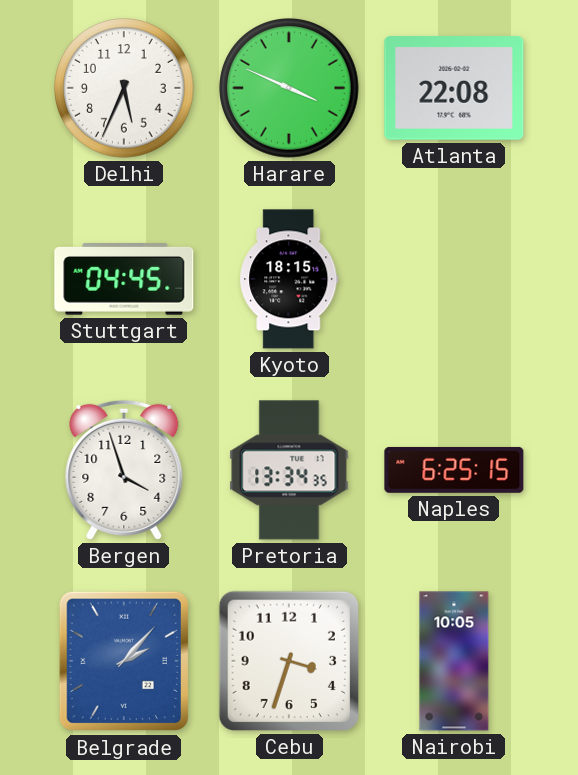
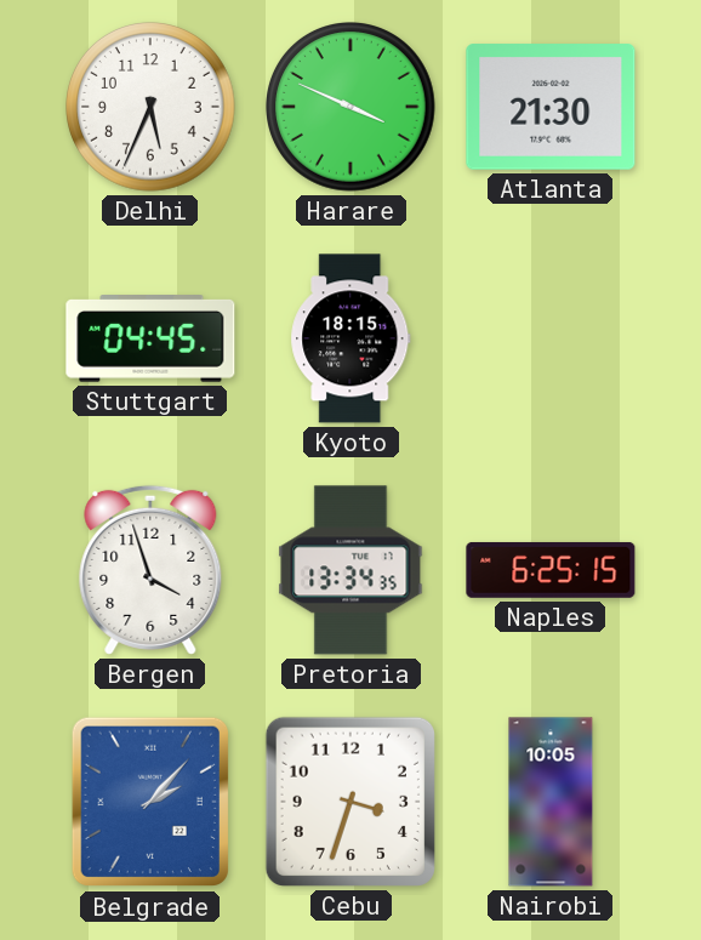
Atlanta: 22:08 -> 21:30 (551, 107)
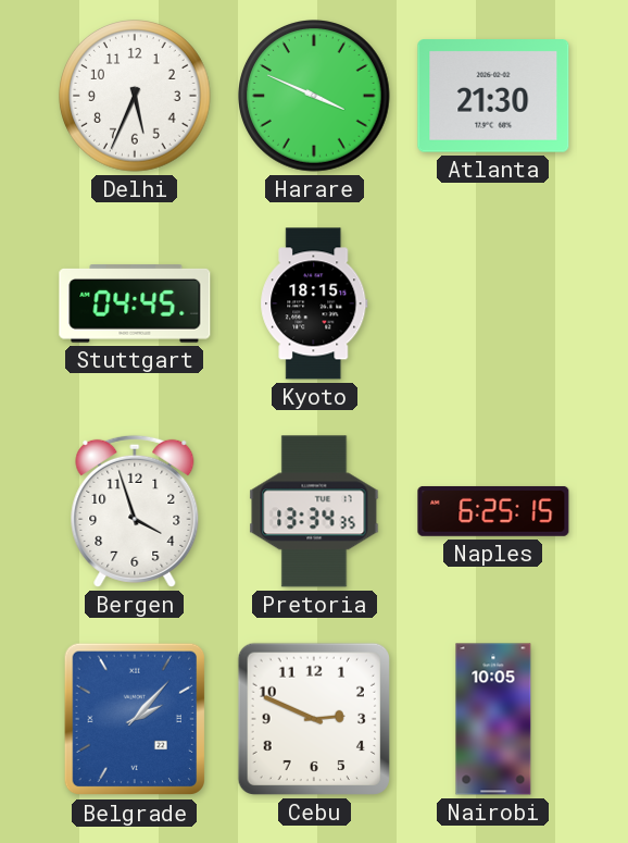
Cebu: 3:33 -> 2:49 (314, 719)
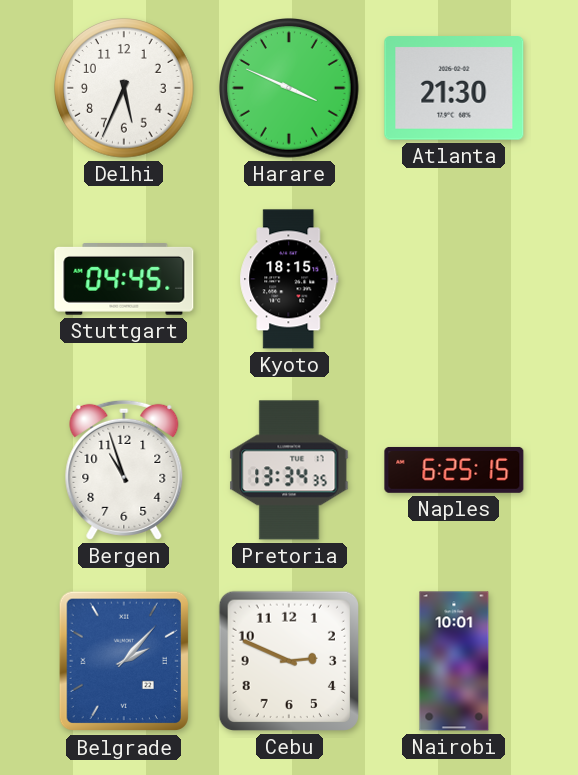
Bergen: 3:57 -> 10:57 (124, 470)
Nairobi: 10:05 -> 10:01 (454, 661)
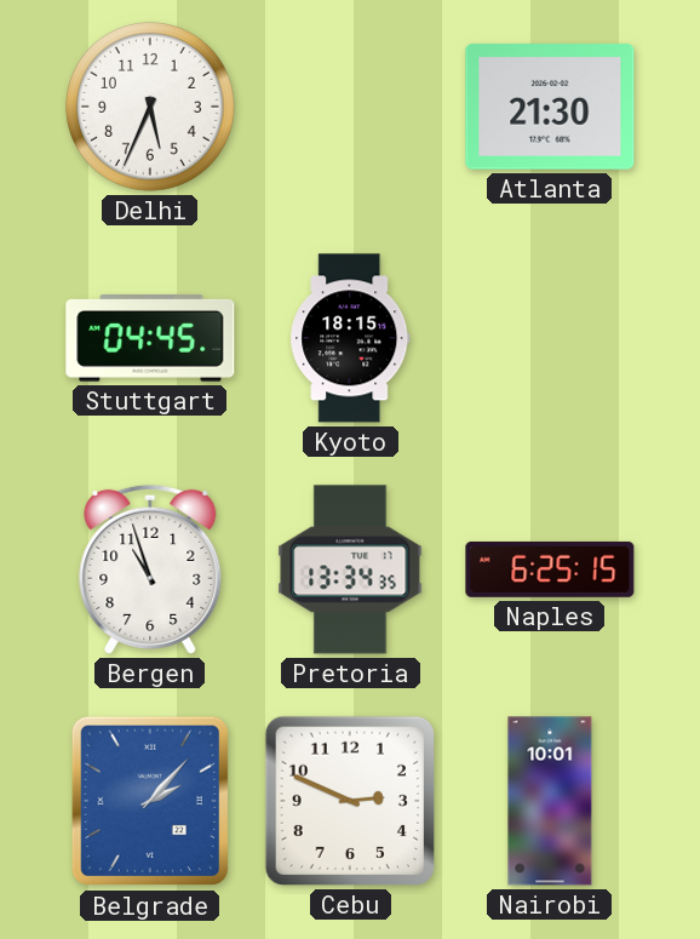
Harare: 3:49 -> none (290, 89)
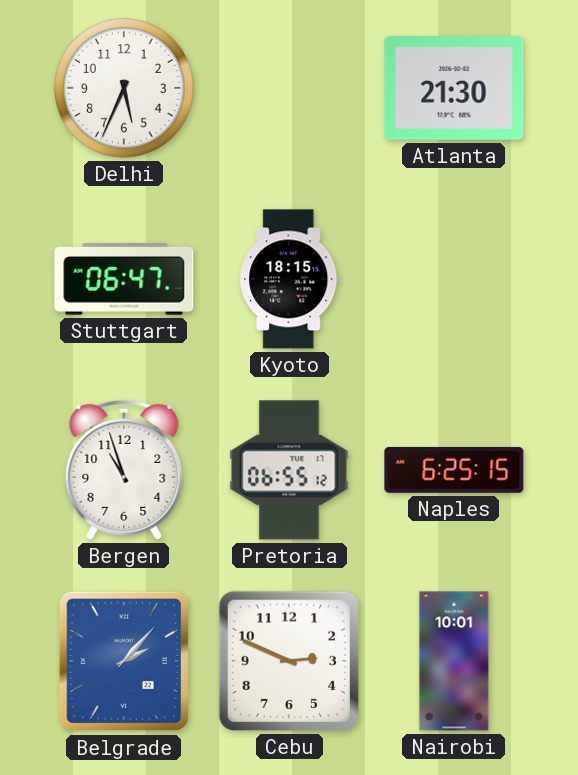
Stuttgart: 04:45 -> 06:47 (124, 279)
Pretoria: 13:34 -> 06:55 (289, 470)
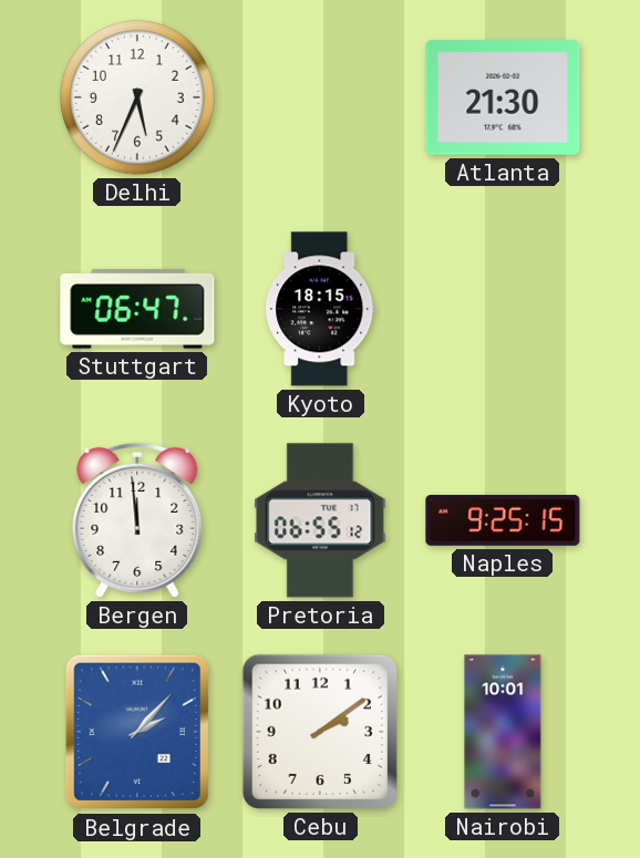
Bergen: 10:57 -> 11:59 (137, 520)
Naples: 6:25 -> 9:25 (503, 520)
Cebu: 2:49 -> 2:09 (320, 732)
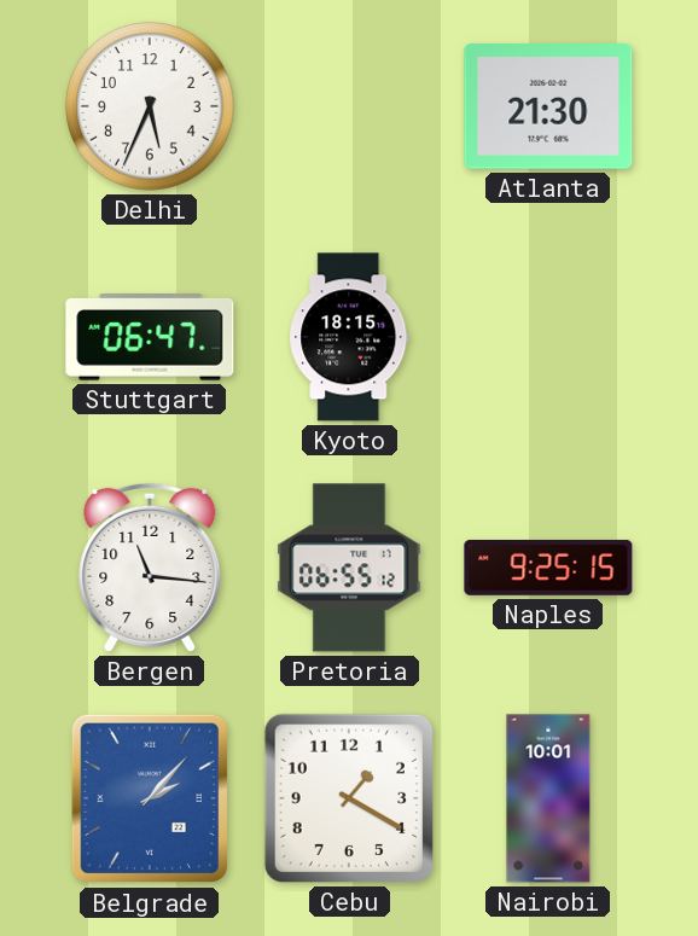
Bergen: 11:59 -> 11:16 (150, 568)
Cebu: 2:09 -> 1:20 (349, 798)
